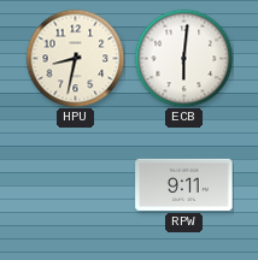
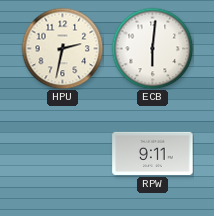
HPU: 8:32 -> 2:32 (62, 48)
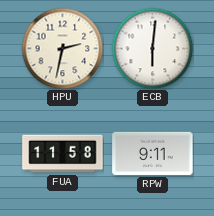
FUA: none -> 11:58 (63, 154)
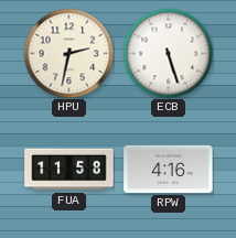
ECB: 6:01 -> 5:27 (168, 53)
RPW: 9:11 -> 4:16 (169, 169)
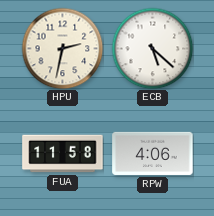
ECB: 5:27 -> 5:22 (152, 48)
RPW: 4:16 -> 4:06 (153, 153)
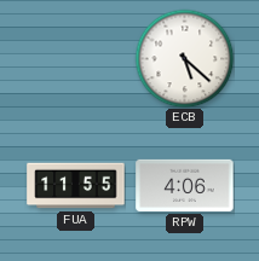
HPU: 2:32 -> none (62, 48)
FUA: 11:58 -> 11:55 (76, 186)
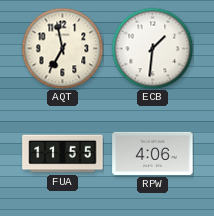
AQT: none -> 6:58 (62, 48)
ECB: 5:22 -> 1:31 (152, 48)
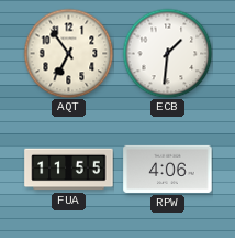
AQT: 6:58 -> 6:54 (68, 53)
